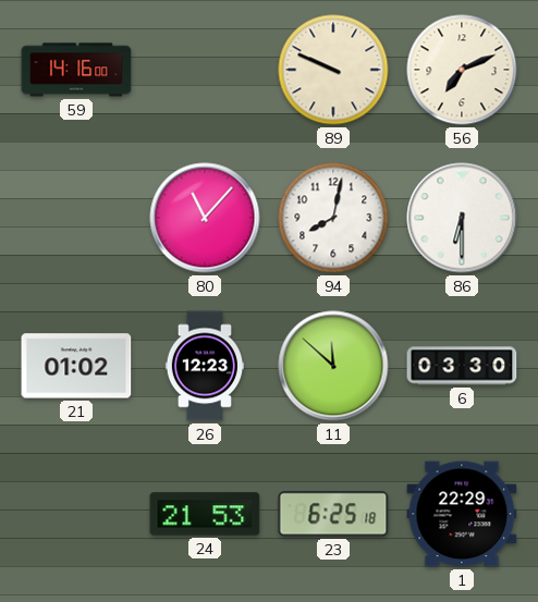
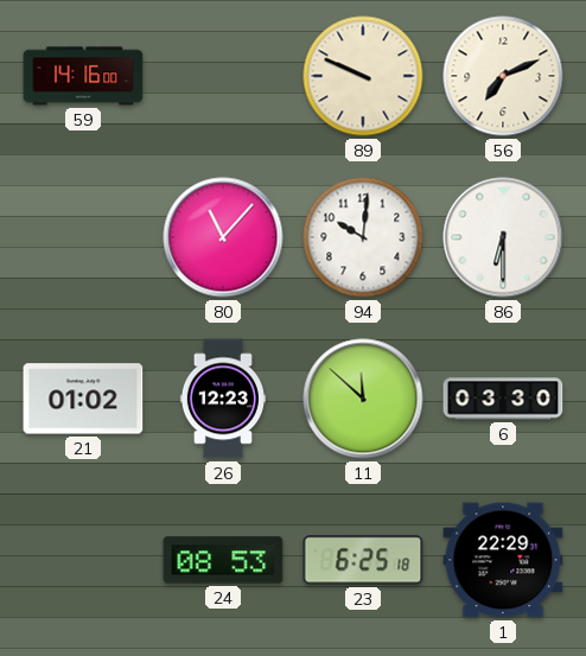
94: 8:02 -> 10:01 (363, 237)
24: 21:53 -> 08:53 (223, 560)
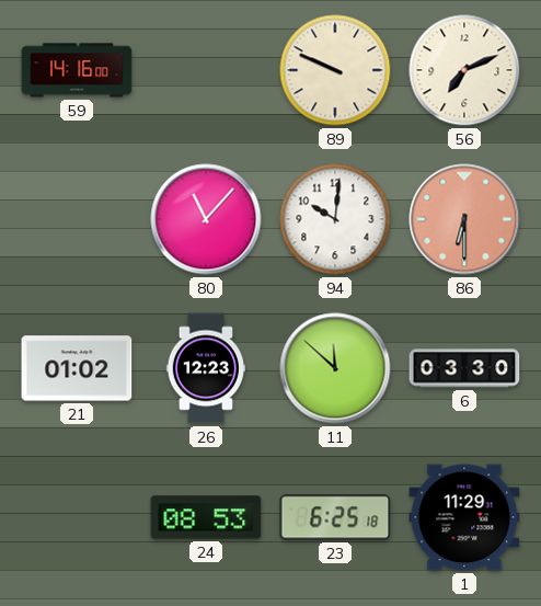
86 dial: white -> salmon (464, 219)
1: 22:29 -> 11:29 (464, 517)
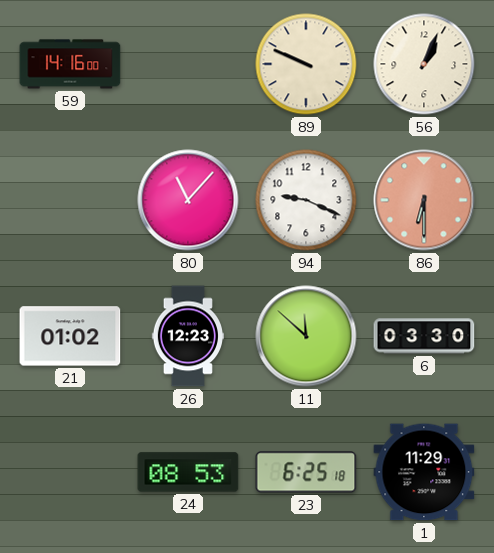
56: 7:11 -> 1:04 (424, 64)
94: 10:01 -> 9:19 (306, 200)
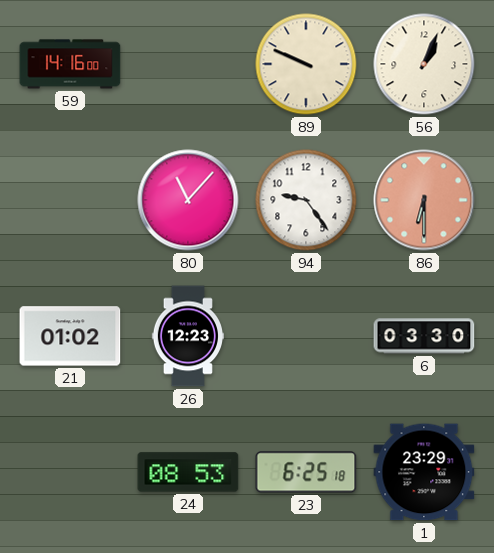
94: 9:19 -> 9:24 (306, 200)
11: 11:52 -> none (306, 336)
1: 11:29 -> 23:29 (424, 472)
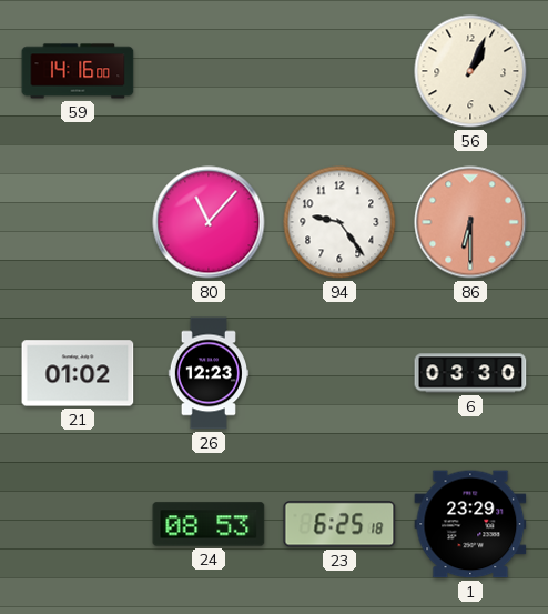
89: 9:49 -> none (306, 64)
